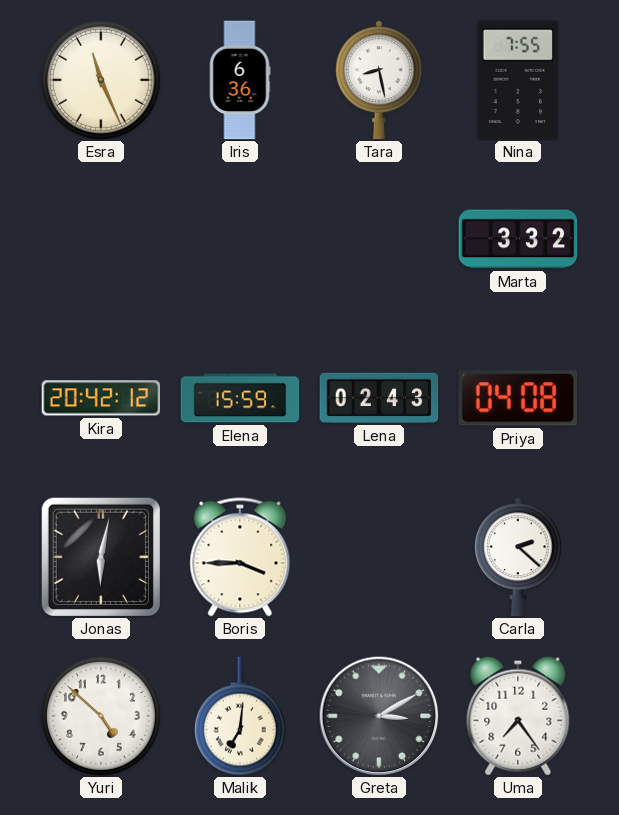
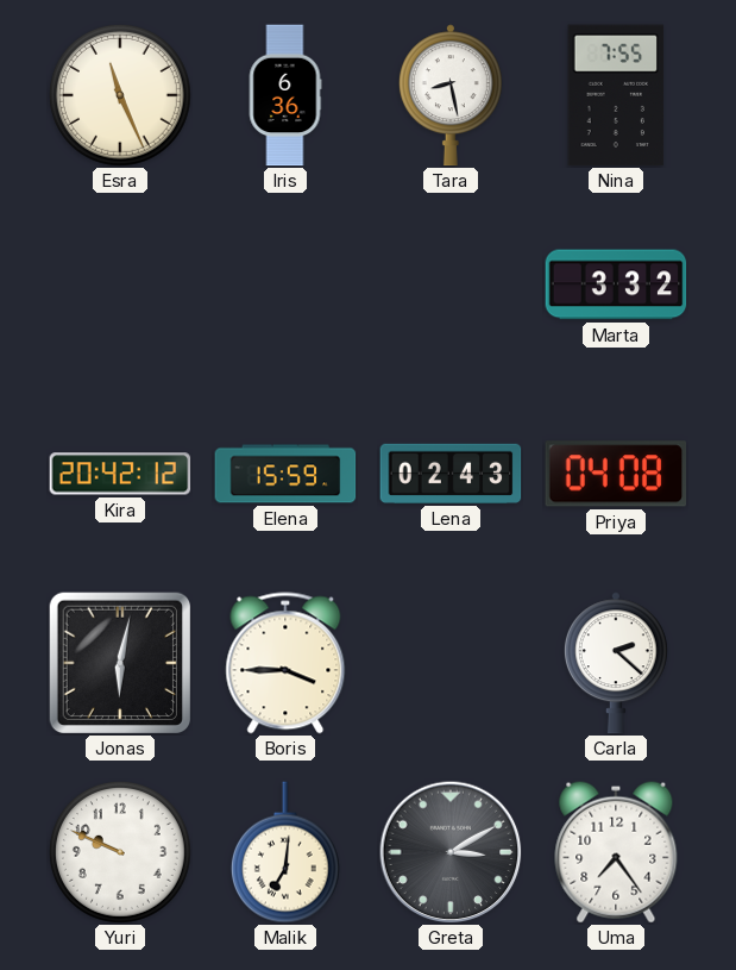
Yuri: 4:52 -> 9:49 (120, 852)
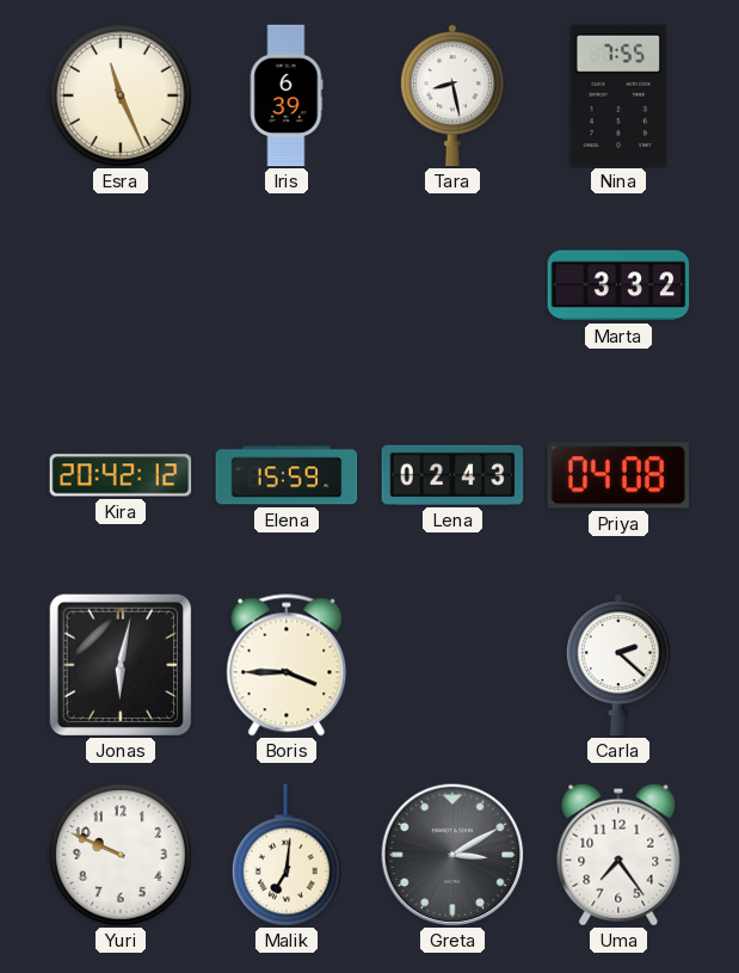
Iris: 6:36 -> 6:39 (287, 96)
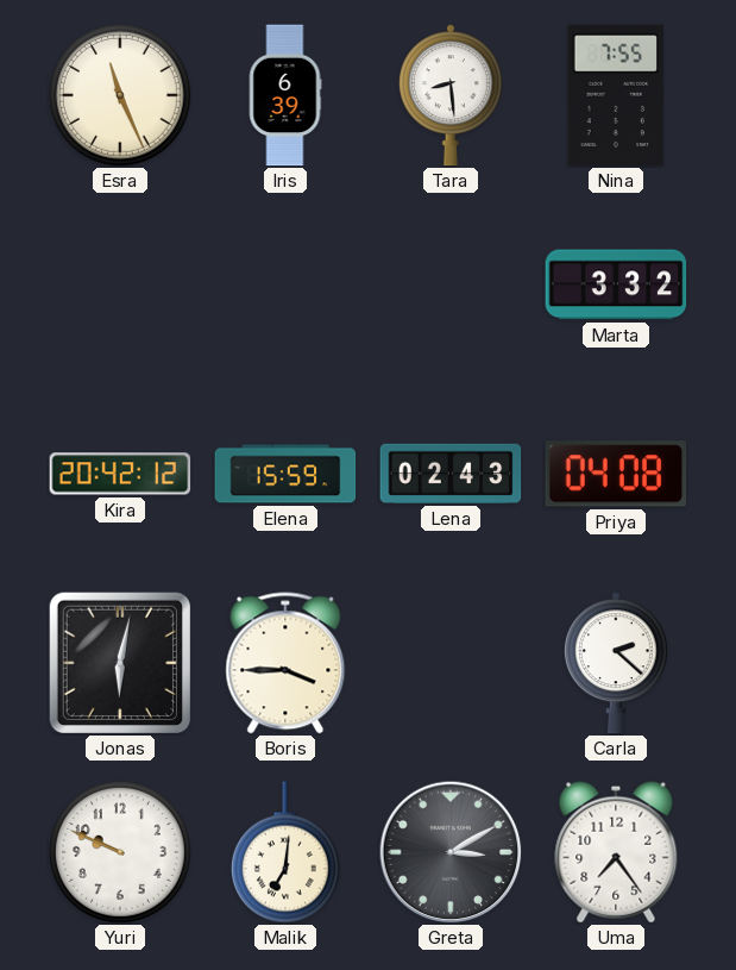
Tara: 8:28 -> 8:29 (451, 95)
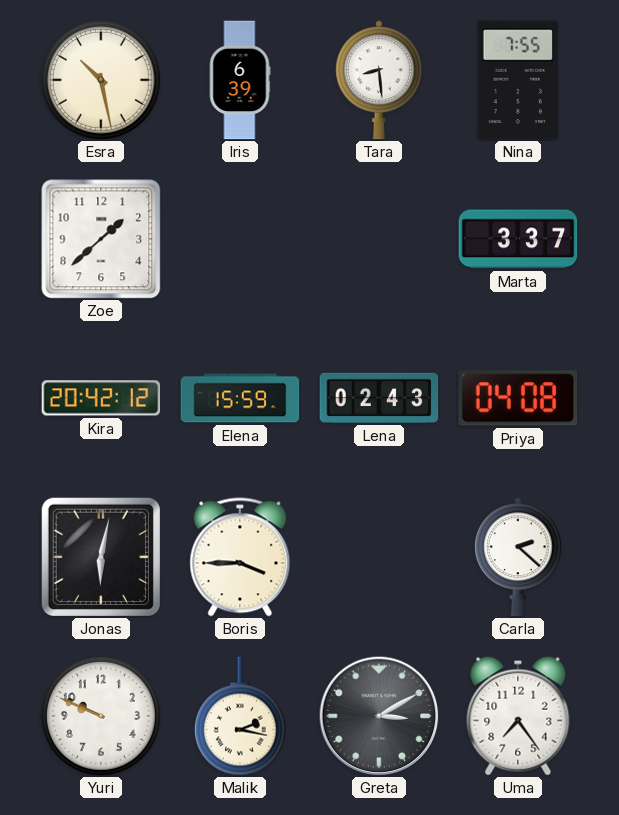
Esra: 11:26 -> 10:28 (101, 80)
Zoe: none -> 1:38 (101, 239)
Marta: 3:32 -> 3:37 (518, 239)
Malik: 7:01 -> 2:17 (240, 716)
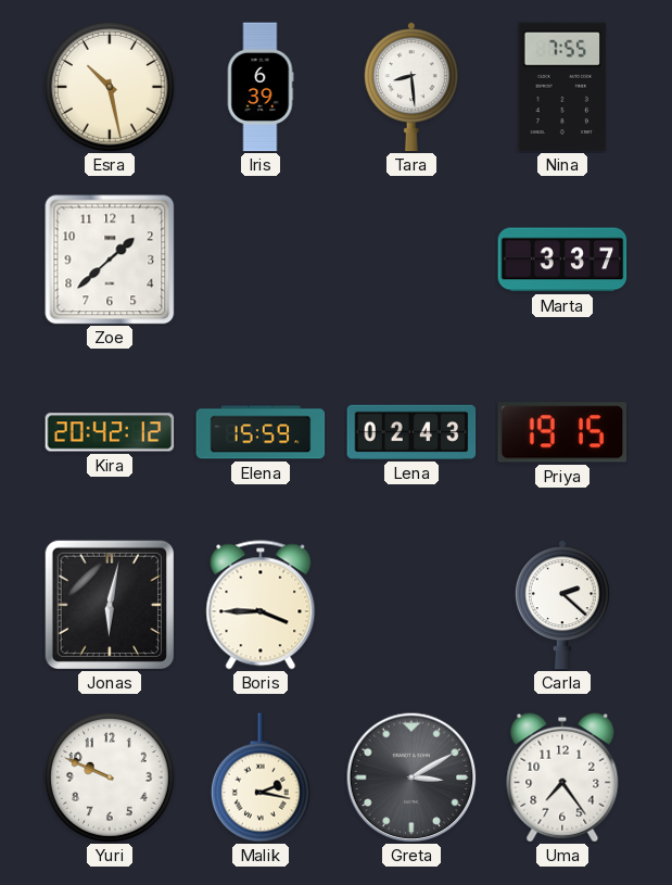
Priya: 04:08 -> 19:15 (562, 432)
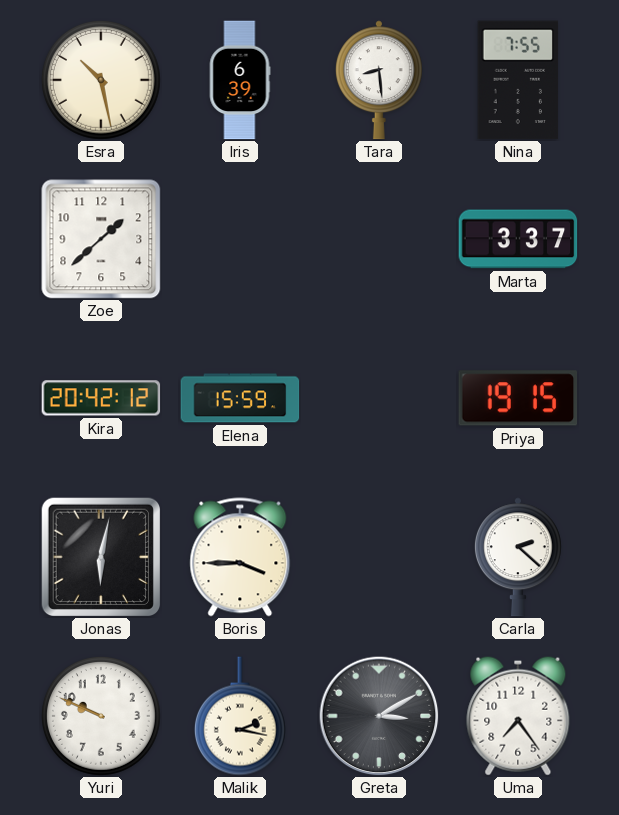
Lena: 02:43 -> none (411, 432)
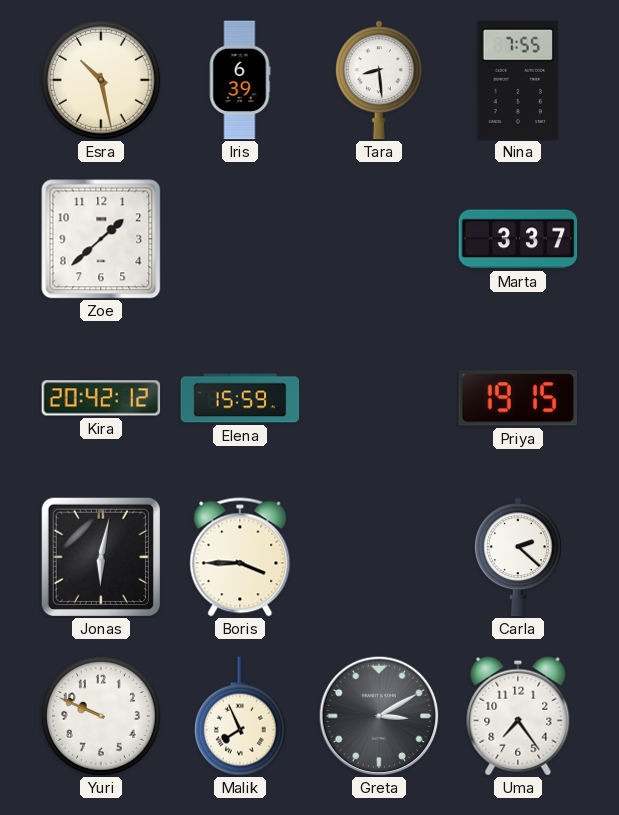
Malik: 2:17 -> 7:56 (240, 716)
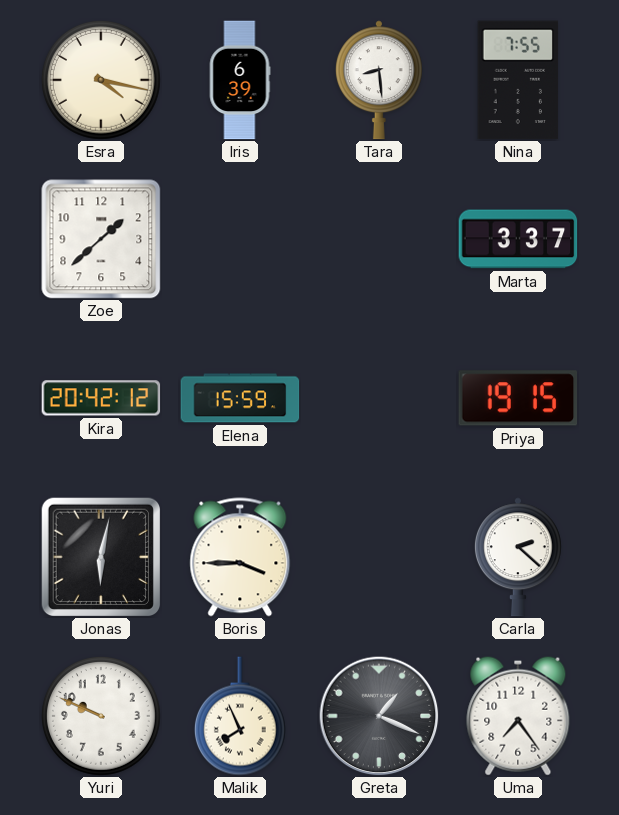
Esra: 10:28 -> 4:17 (101, 80)
Greta: 3:10 -> 1:19 (379, 716)
